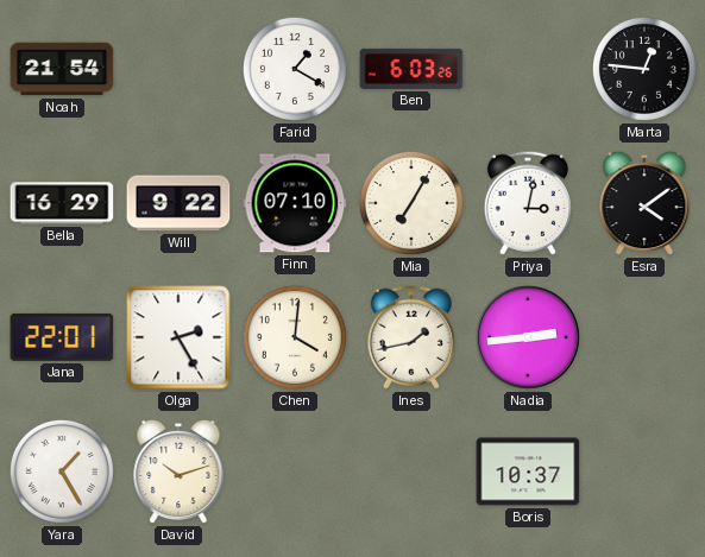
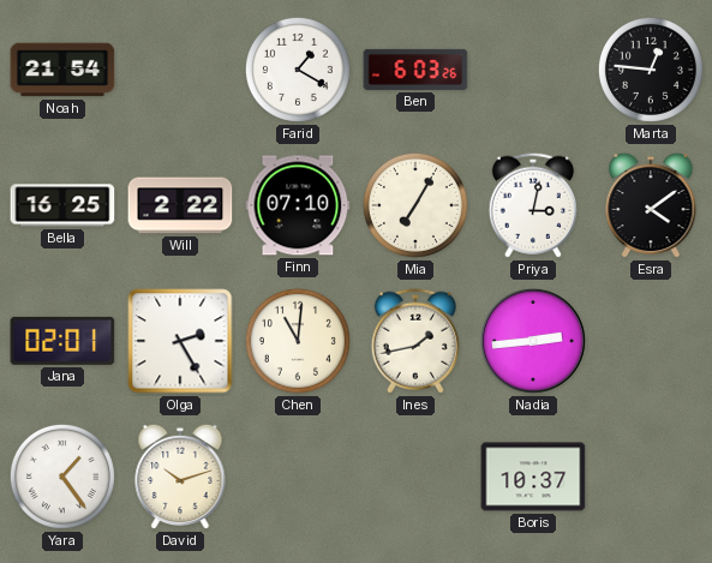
Bella: 16:29 -> 16:25 (62, 205)
Will: 9:22 -> 2:22 (180, 205)
Jana: 22:01 -> 02:01 (62, 341)
Chen: 4:01 -> 11:01 (298, 341)
Yara: 1:25 -> 1:24 (62, 477)
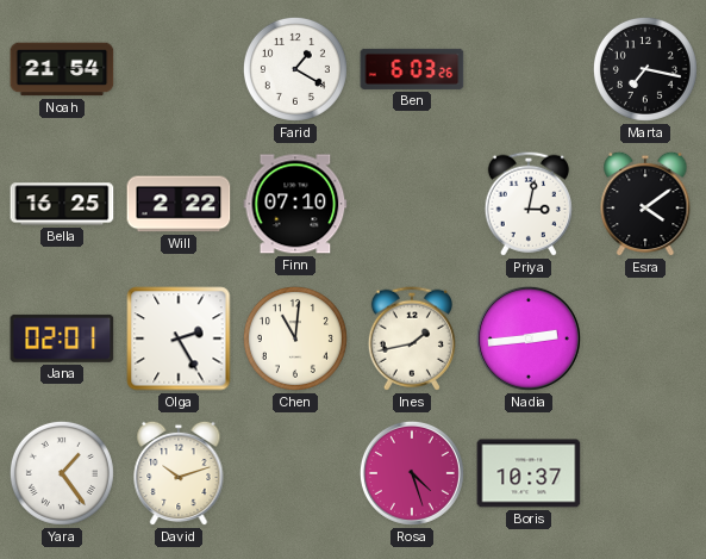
Marta: 12:46 -> 7:17 (645, 69)
Mia: 7:05 -> none (415, 205)
Rosa: none -> 4:27 (412, 473)
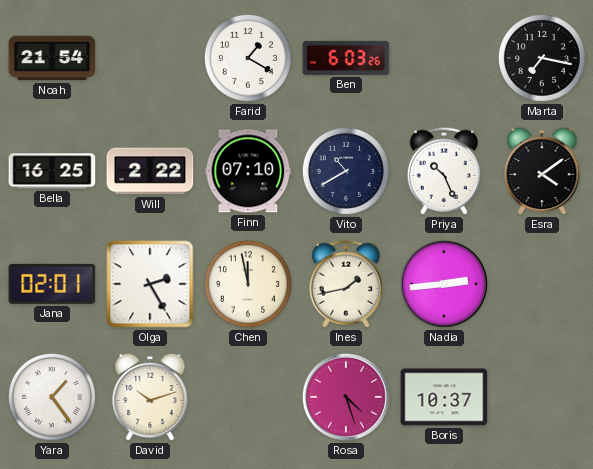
Vito: none -> 10:40 (346, 171)
Priya: 3:02 -> 10:26 (444, 171)
Chen: 11:01 -> 11:58 (248, 284)
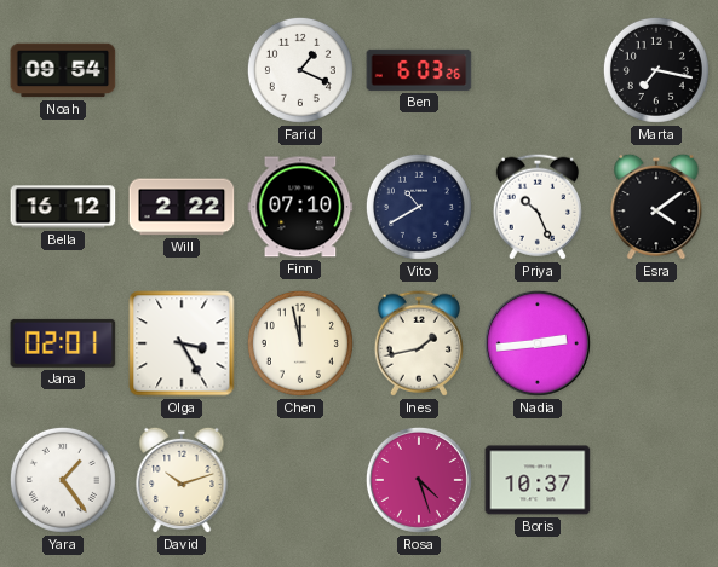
Noah: 21:54 -> 09:54 (63, 70)
Farid: 1:20 -> 1:19 (300, 70)
Bella: 16:25 -> 16:12 (63, 207)
Olga: 2:25 -> 3:25 (182, 343)
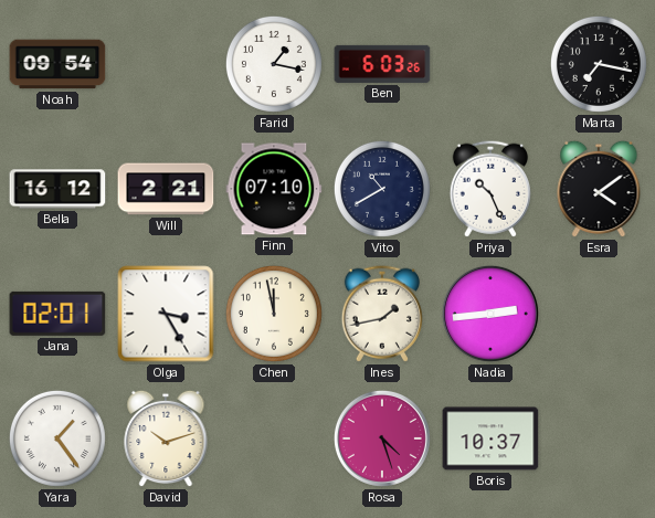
Farid: 1:19 -> 1:17 (274, 64)
Will: 2:22 -> 2:21 (166, 189)
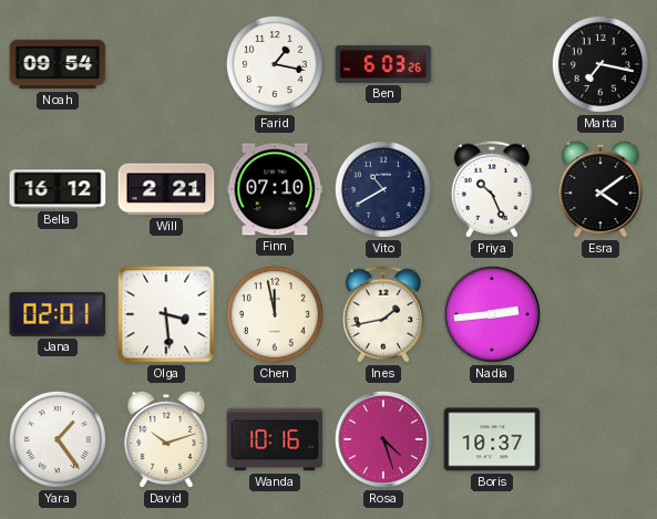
Olga: 3:25 -> 3:29 (166, 314)
Wanda: none -> 10:16 (275, 439)
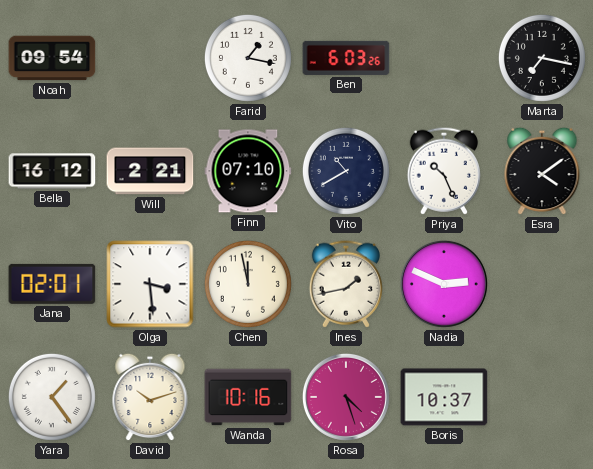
Nadia: 2:44 -> 2:49 (444, 284)
